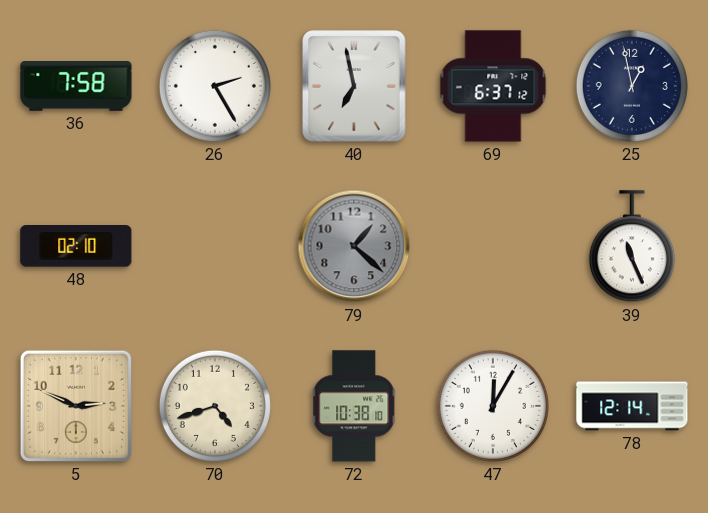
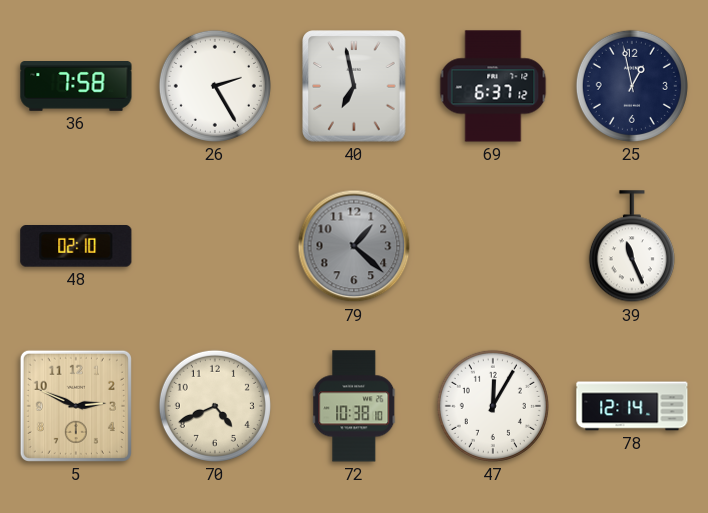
70: 4:42 -> 4:41 (215, 406)
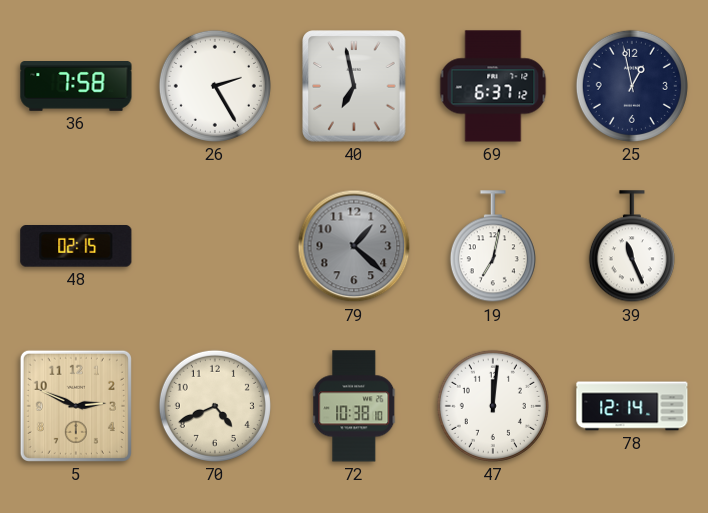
48: 02:10 -> 02:15 (76, 247)
19: none -> 7:02 (493, 247)
47: 12:05 -> 12:01 (493, 406)
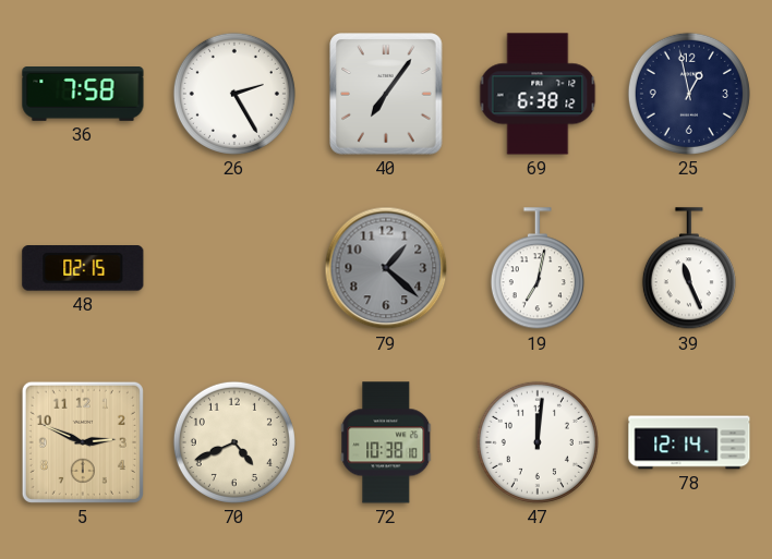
40: 6:58 -> 7:06 (386, 94)
69: 6:37 -> 6:38 (538, 94)
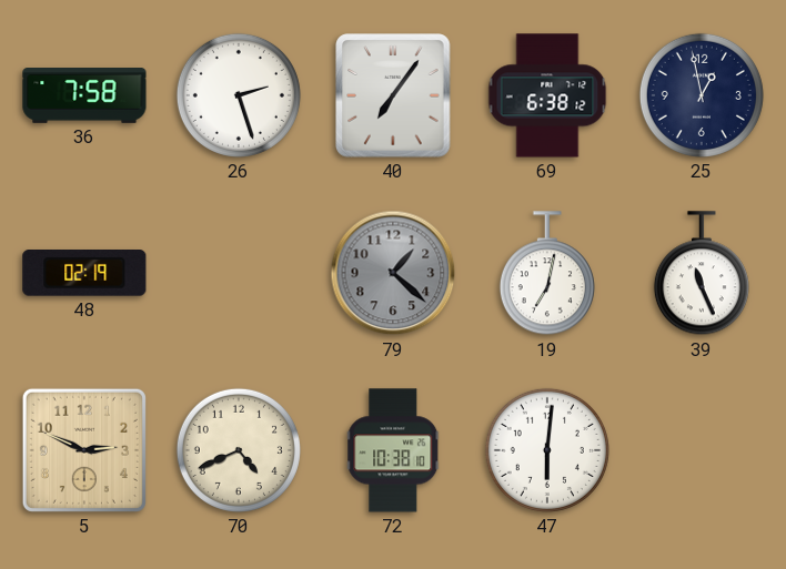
26: 2:25 -> 2:27 (239, 95)
48: 02:15 -> 02:19 (84, 274)
47: 12:01 -> 6:01 (547, 450)
78: 12:14 -> none (689, 442)
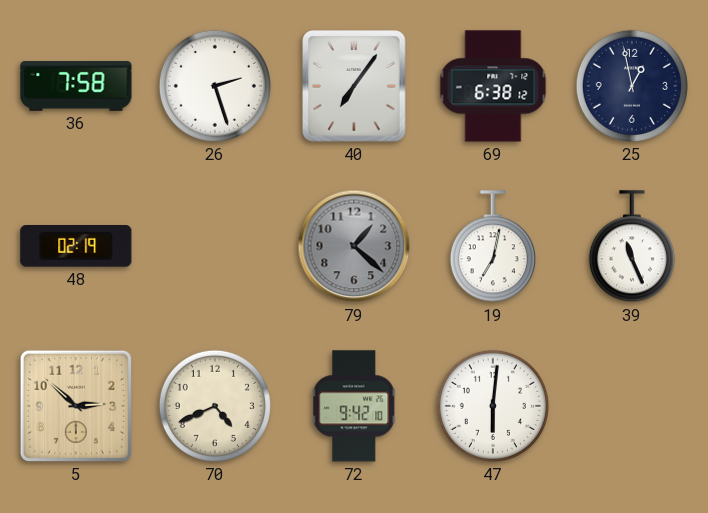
5: 2:49 -> 2:52 (76, 406)
72: 10:38 -> 9:42 (354, 406)
